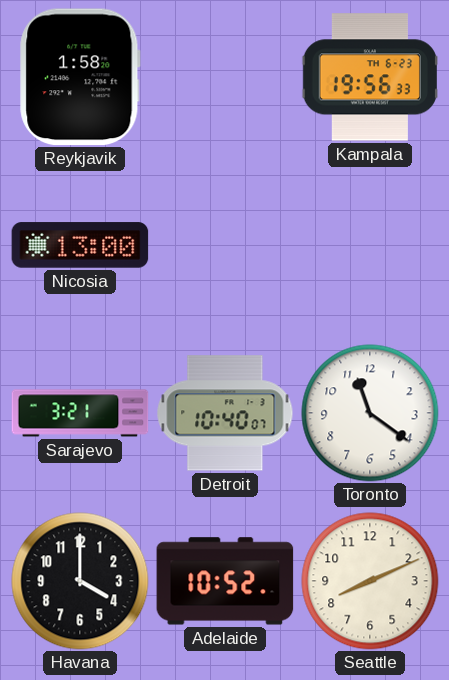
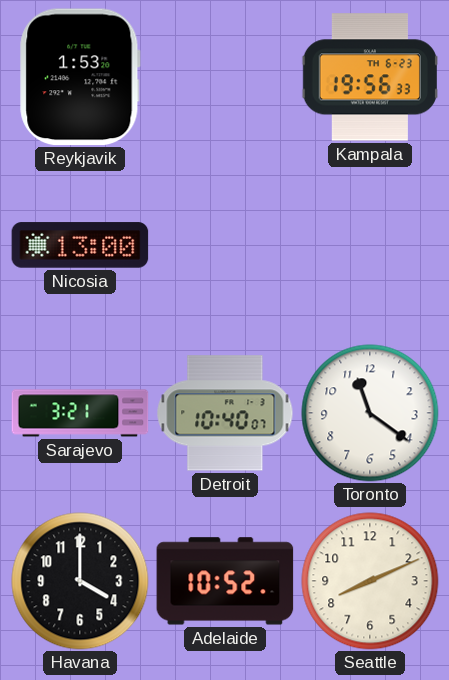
Reykjavik: 1:58 -> 1:53 (80, 77)
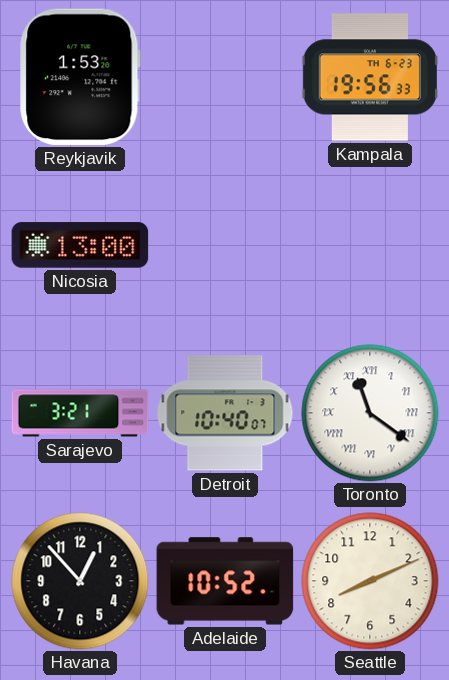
Toronto numerals: Arabic -> Roman (370, 413)
Havana: 4:00 -> 12:53 (80, 581)
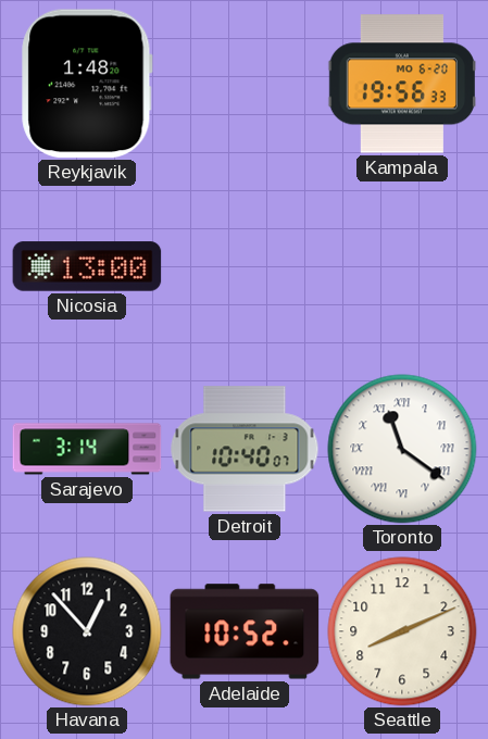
Reykjavik: 1:53 -> 1:48 (87, 84)
Kampala date: TH 6-23 -> MO 6-20 (402, 84)
Sarajevo: 3:21 -> 3:14 (87, 449)
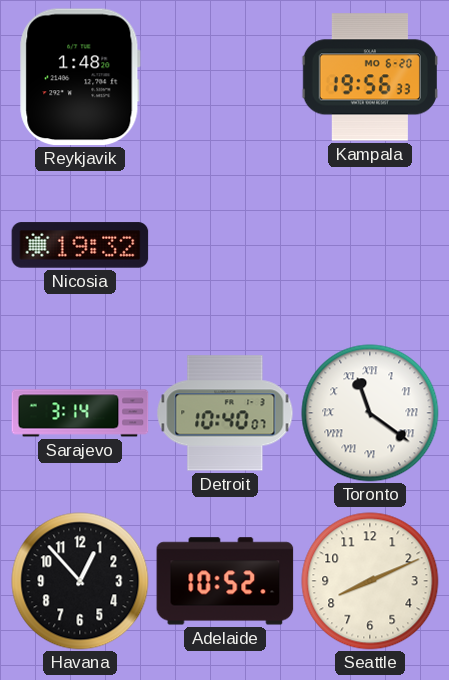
Nicosia: 13:00 -> 19:32 (80, 245)
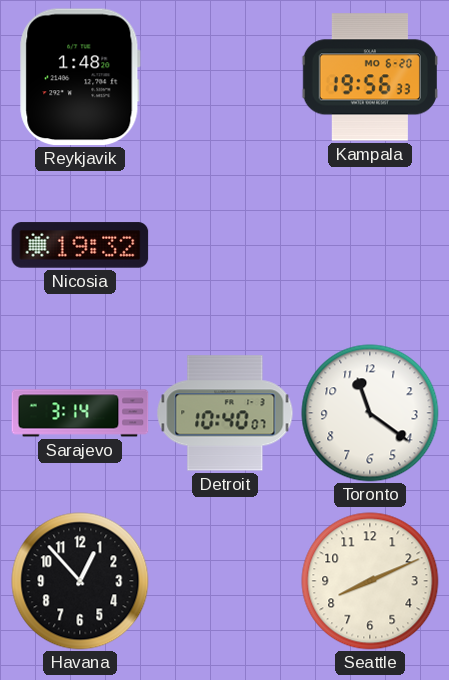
Toronto numerals: Roman -> Arabic (370, 413)
Adelaide: 10:52 -> none (225, 581)
